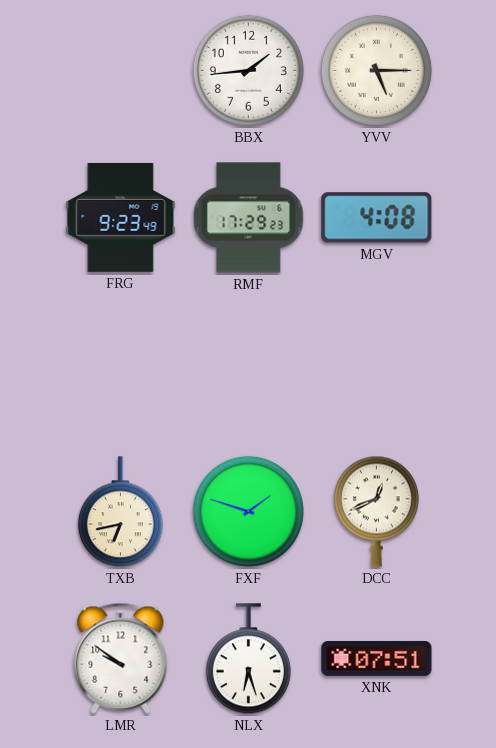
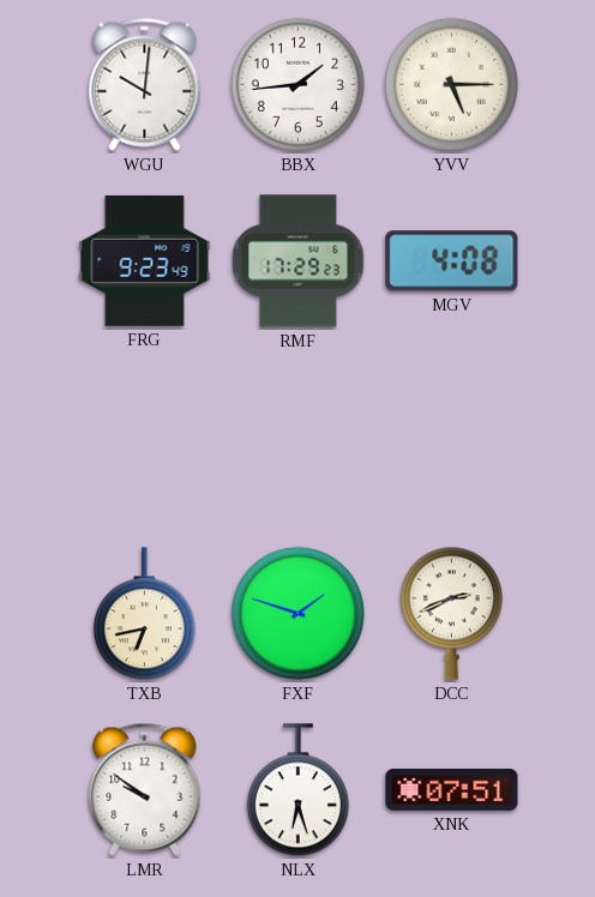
WGU: none -> 10:01 (145, 84)
DCC: 12:41 -> 2:41 (451, 613)
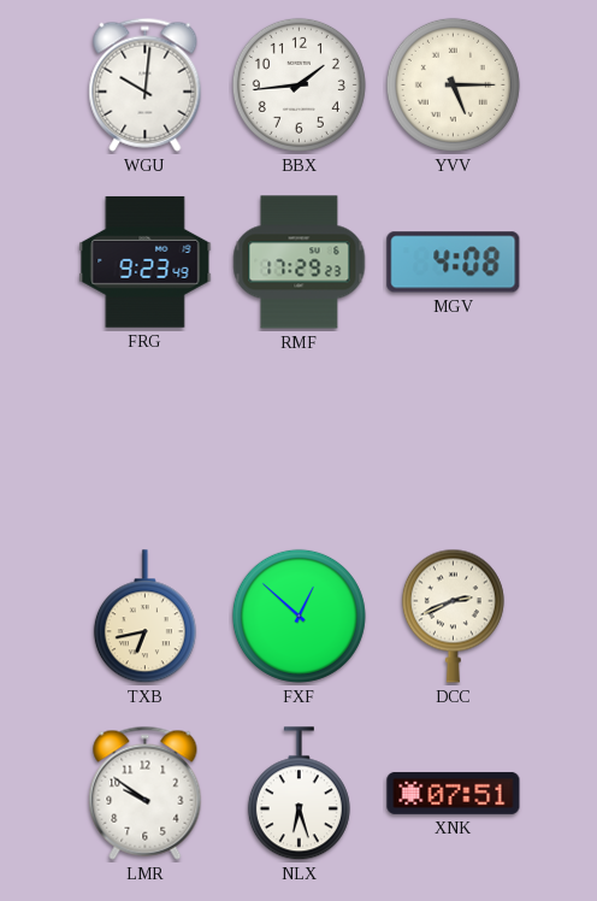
FXF: 1:48 -> 12:52 (298, 616)
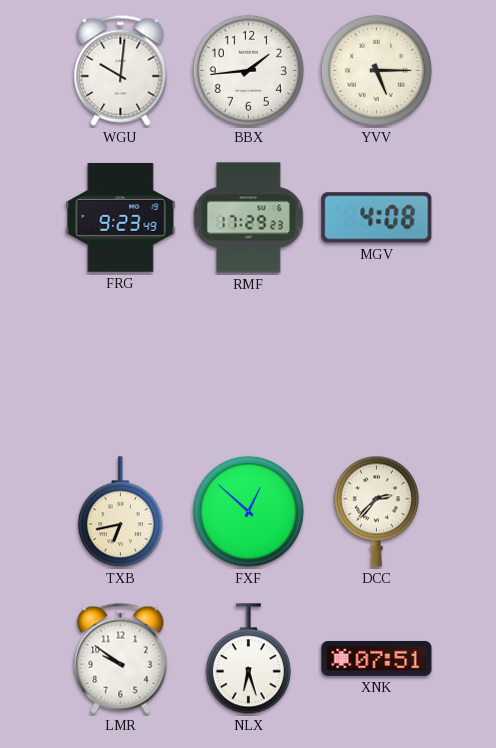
DCC: 2:41 -> 2:37 (376, 511)
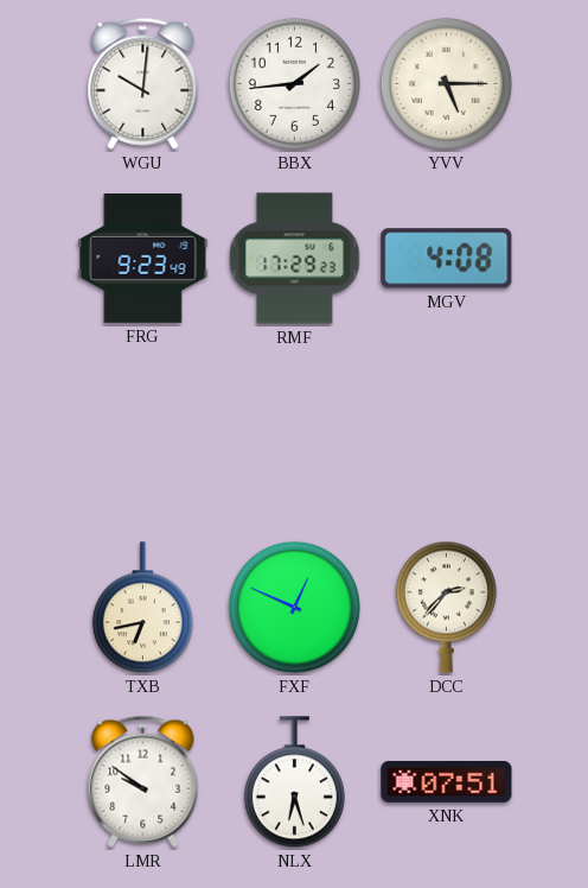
FXF: 12:52 -> 12:49 (294, 607)
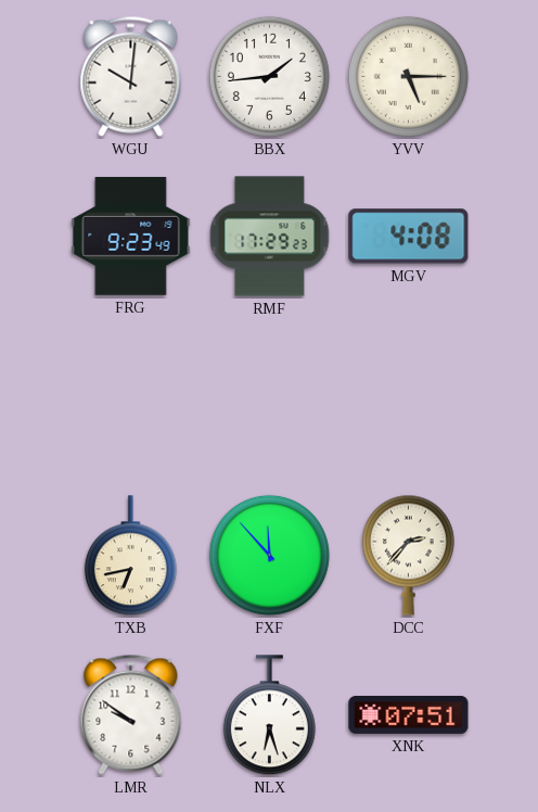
FXF: 12:49 -> 11:53 (269, 555)
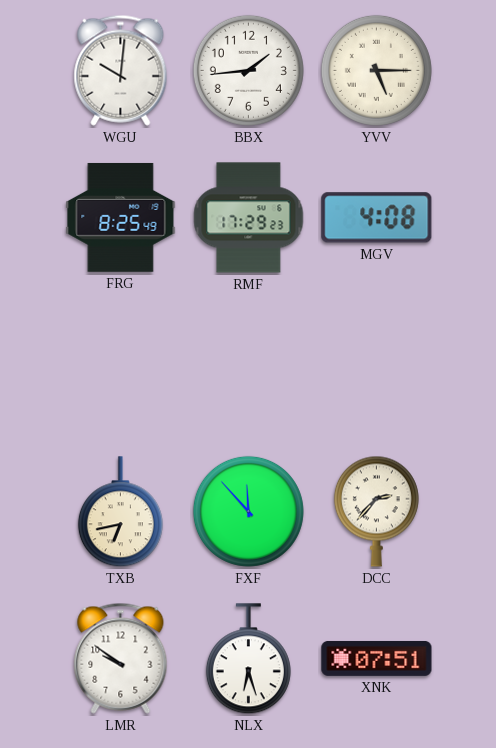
FRG: 9:23 -> 8:25 (121, 217)
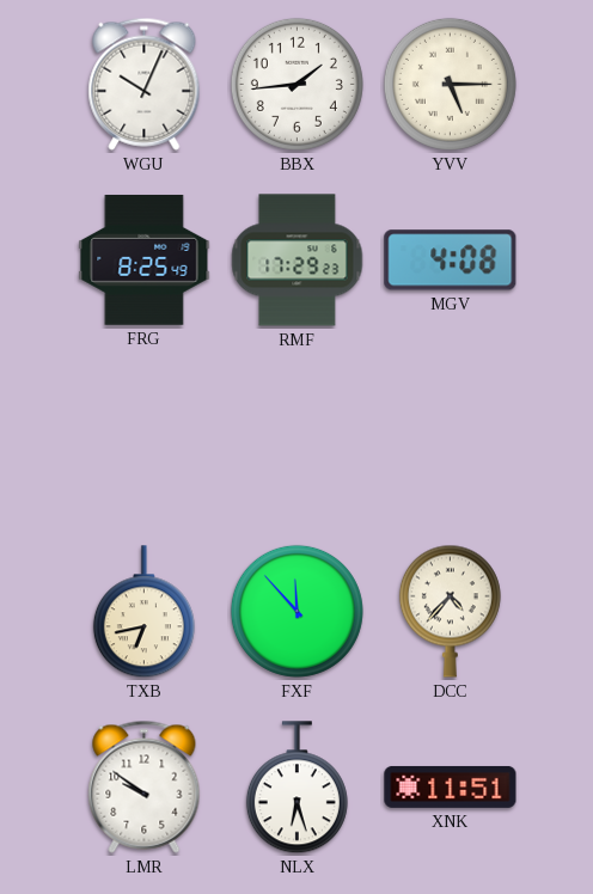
WGU: 10:01 -> 10:04 (145, 84)
DCC: 2:37 -> 4:37 (450, 611)
XNK: 07:51 -> 11:51 (451, 786)
